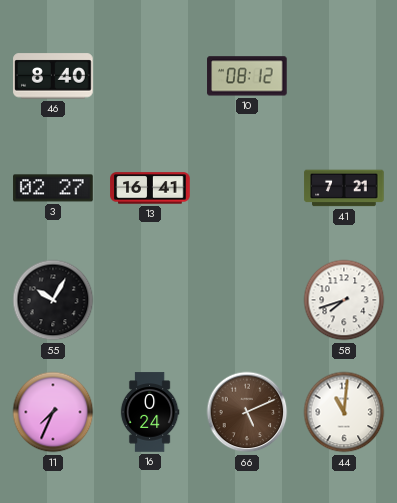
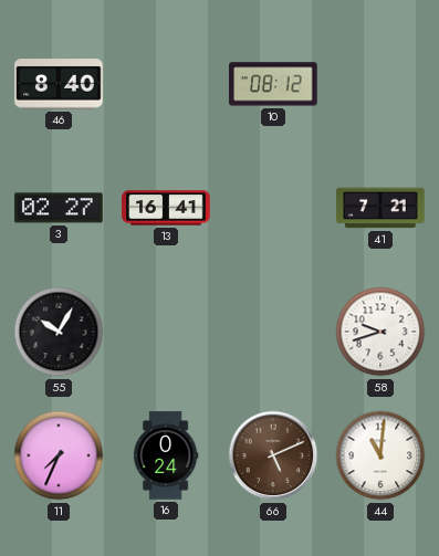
58: 7:42 -> 9:42 (380, 332)
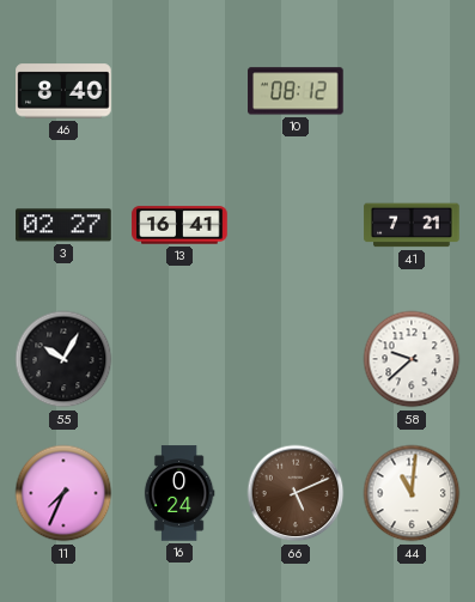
58: 9:42 -> 9:38 (412, 359)
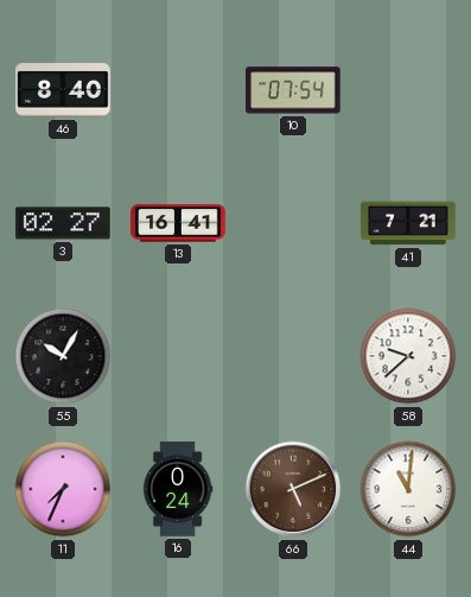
10: 08:12 -> 07:54 (293, 90)
